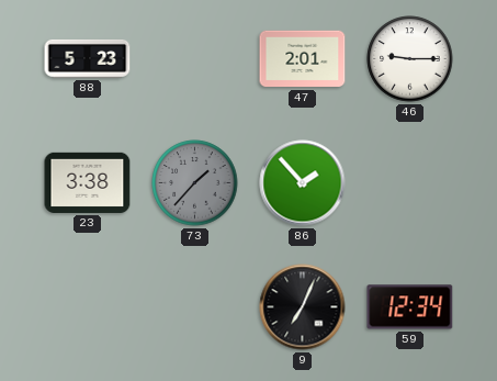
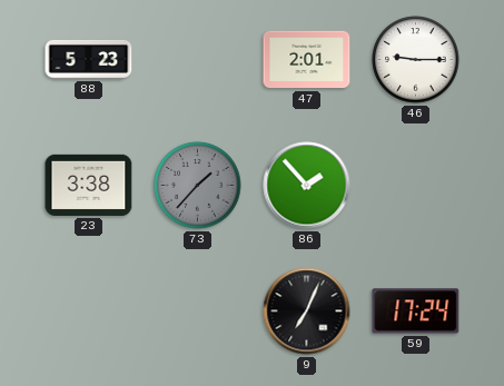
59: 12:34 -> 17:24 (416, 311)
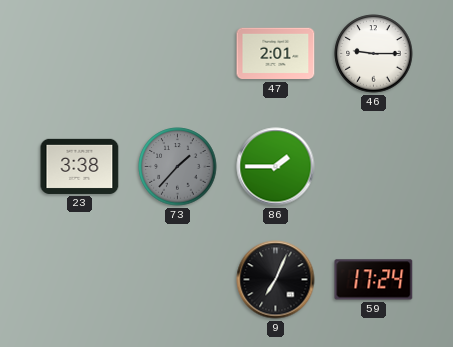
88: 5:23 -> none (89, 59)
86: 1:53 -> 1:45 (276, 167)
